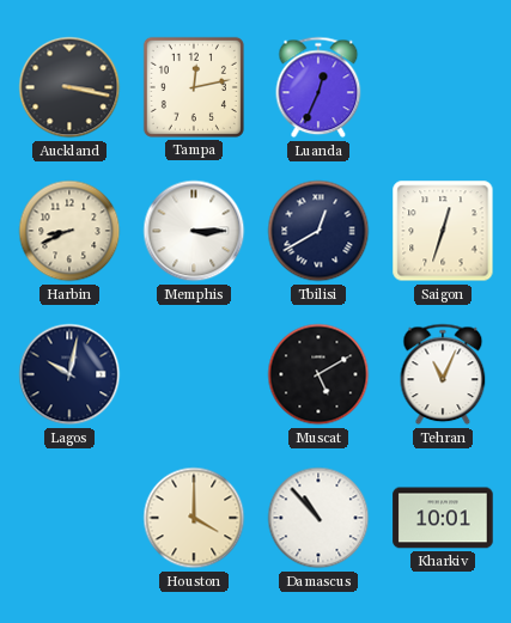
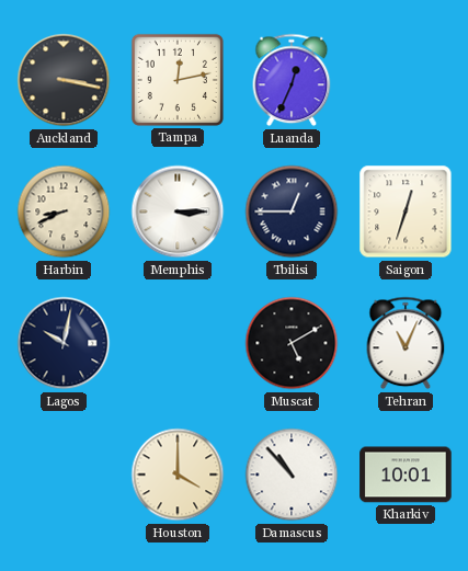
Tbilisi: 12:40 -> 12:45 (292, 212)
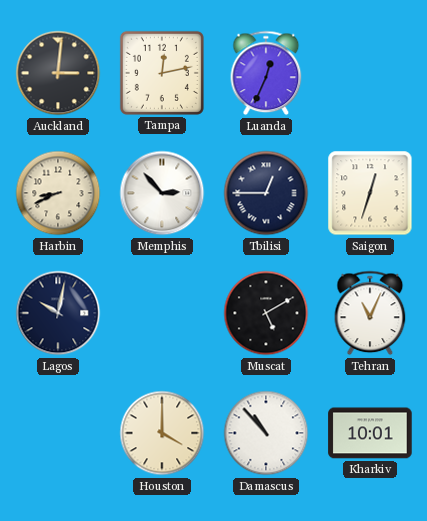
Auckland: 3:17 -> 3:01 (58, 73)
Memphis: 3:15 -> 2:53 (162, 193)
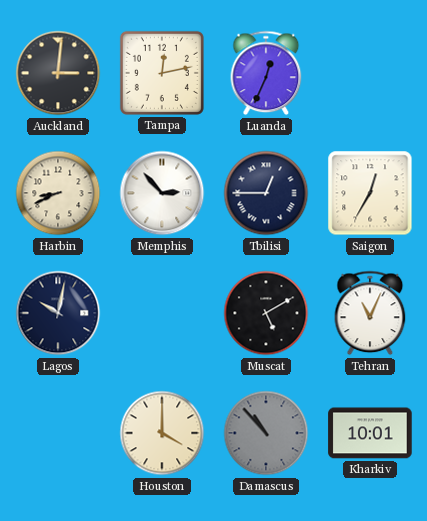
Saigon: 12:33 -> 12:35 (370, 193)
Damascus dial: white -> grey (266, 433)
